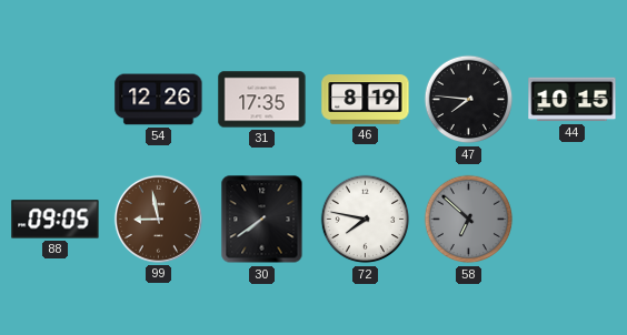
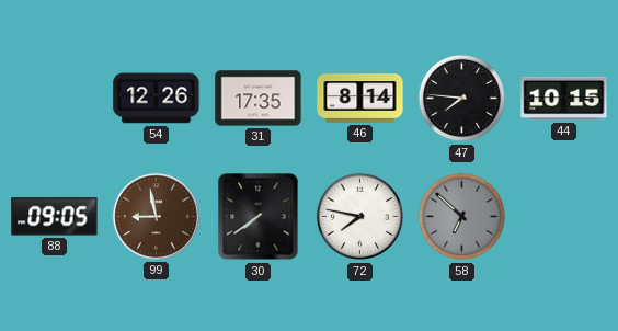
46: 8:19 -> 8:14 (360, 99)
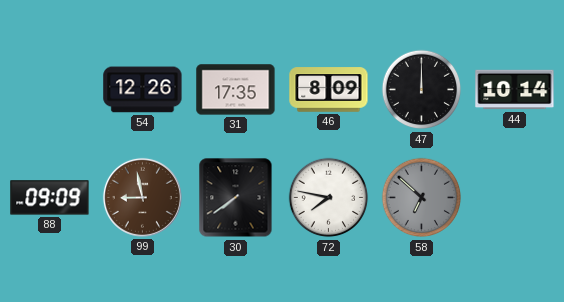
46: 8:14 -> 8:09 (329, 90)
47: 7:46 -> 12:00 (422, 90)
44: 10:15 -> 10:14 (515, 90)
88: 09:05 -> 09:09 (50, 198)
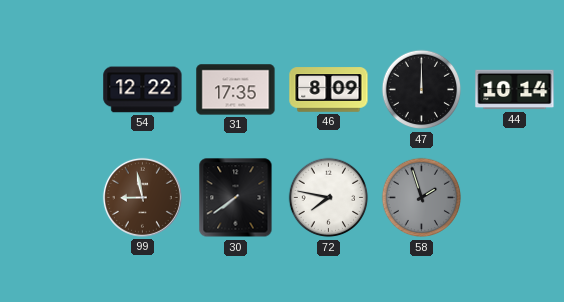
54: 12:26 -> 12:22 (143, 90)
88: 09:09 -> none (50, 198)
58: 6:52 -> 1:57 (422, 198)
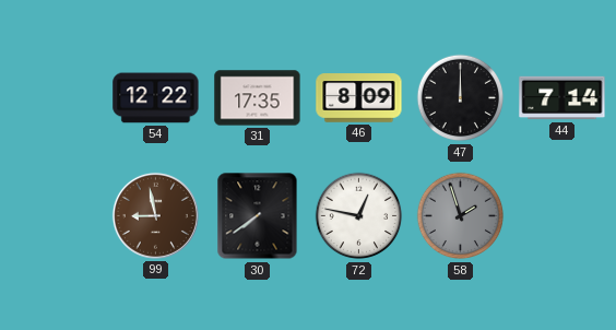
44: 10:14 -> 7:14 (562, 98)
72: 7:47 -> 12:47 (359, 216)
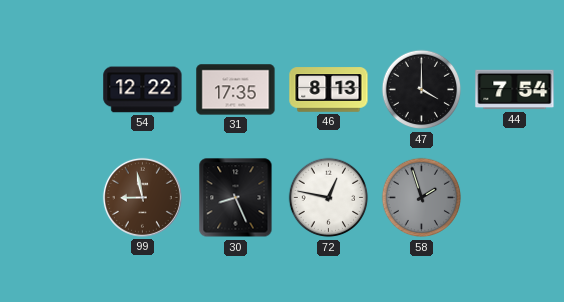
46: 8:09 -> 8:13 (329, 90)
47: 12:00 -> 4:00 (422, 90)
44: 7:14 -> 7:54 (515, 90)
30: 7:39 -> 8:26 (236, 198)
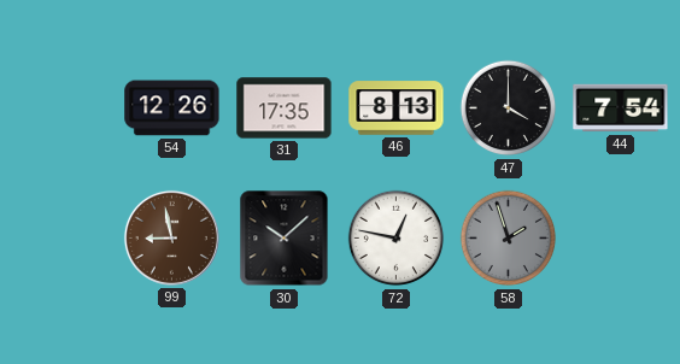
54: 12:22 -> 12:26 (172, 108)
30: 8:26 -> 10:08 (285, 239)
